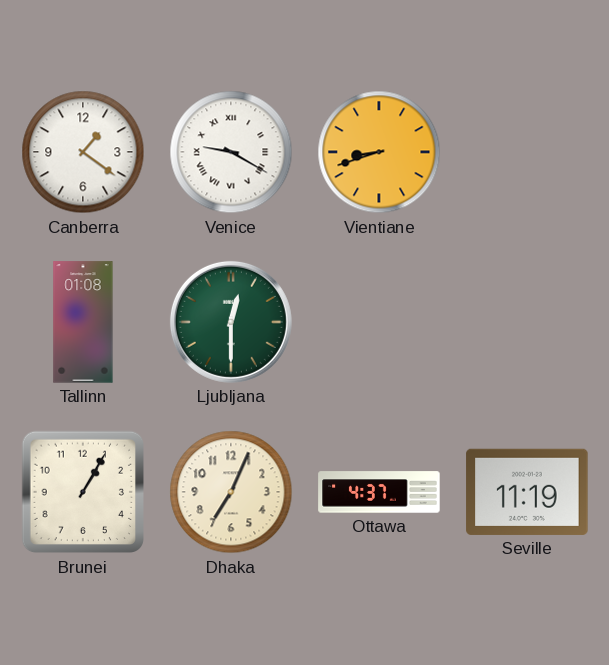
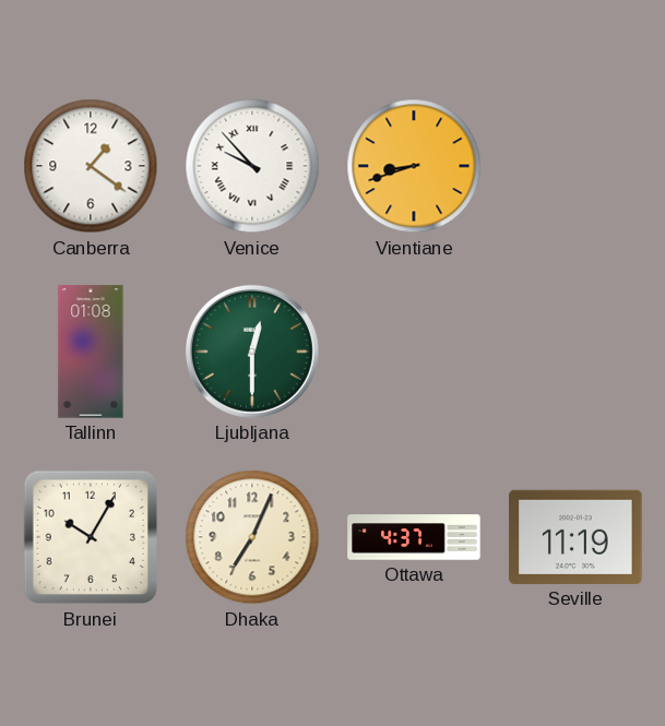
Venice: 9:20 -> 9:53 (252, 166)
Brunei: 1:05 -> 10:05 (91, 537)
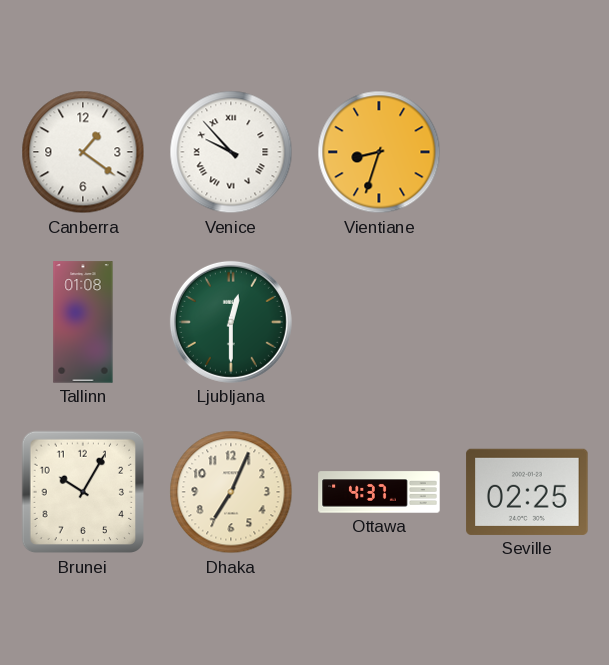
Vientiane: 8:42 -> 8:33 (379, 152)
Seville: 11:19 -> 02:25 (527, 492)
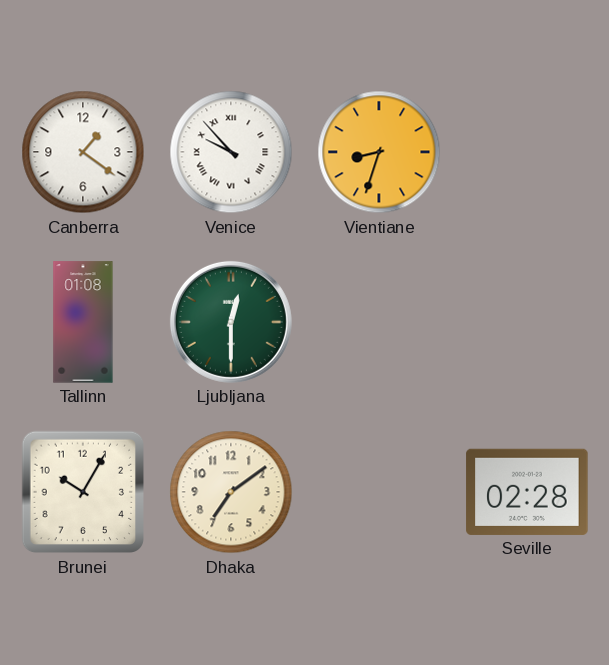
Dhaka: 7:04 -> 7:09 (231, 492)
Ottawa: 4:37 -> none (379, 492)
Seville: 02:25 -> 02:28 (527, 492)
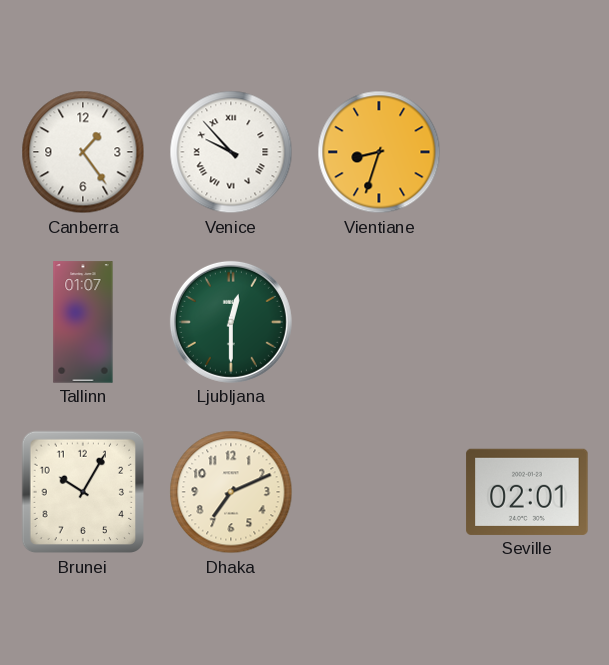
Canberra: 1:21 -> 1:24 (83, 152)
Tallinn: 01:08 -> 01:07 (83, 322)
Dhaka: 7:09 -> 7:11 (231, 492)
Seville: 02:28 -> 02:01 (527, 492)
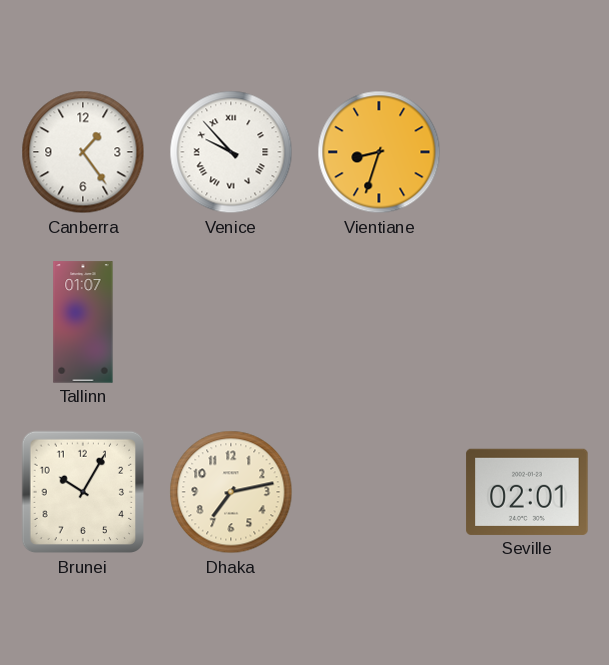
Ljubljana: 12:30 -> none (231, 322)
Dhaka: 7:11 -> 7:13 (231, 492)
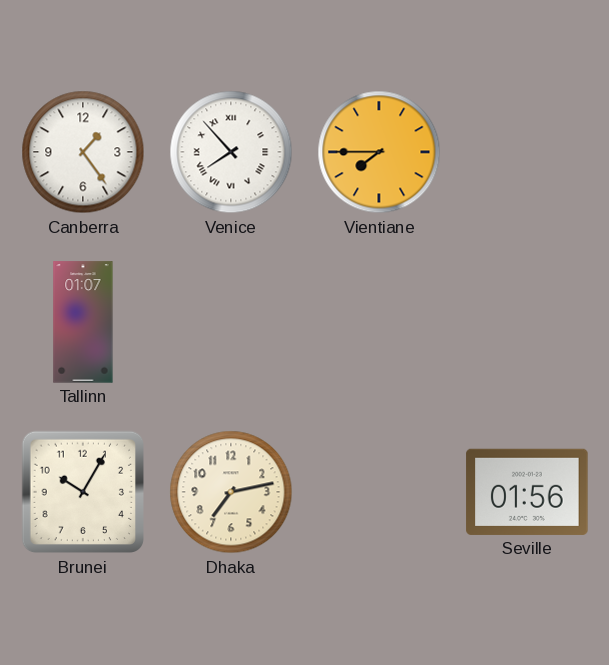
Venice: 9:53 -> 7:53 (231, 152)
Vientiane: 8:33 -> 7:45 (379, 152)
Seville: 02:01 -> 01:56 (527, 492)
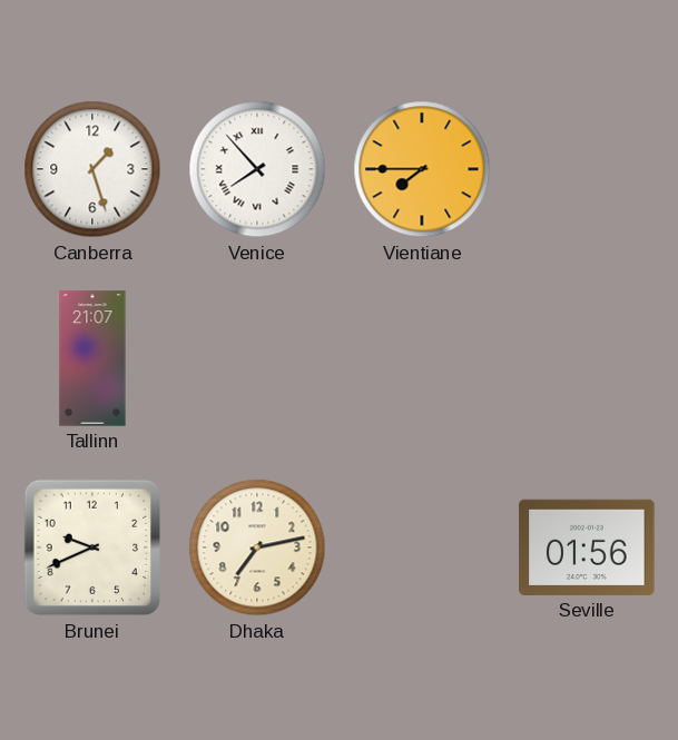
Canberra: 1:24 -> 1:27 (92, 169)
Tallinn: 01:07 -> 21:07 (92, 358)
Brunei: 10:05 -> 9:41 (92, 547)
